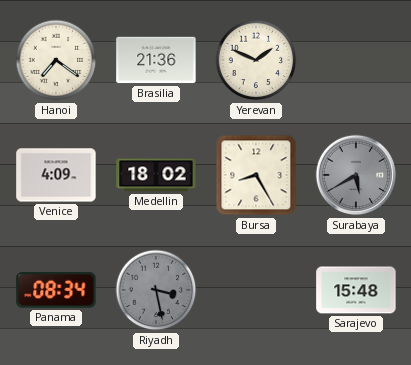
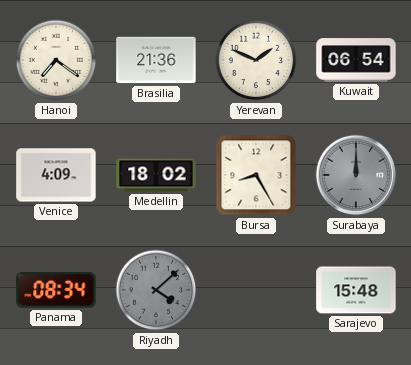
Kuwait: none -> 06:54 (356, 60)
Surabaya: 5:40 -> 12:00 (356, 175)
Riyadh: 3:28 -> 4:08 (156, 290)
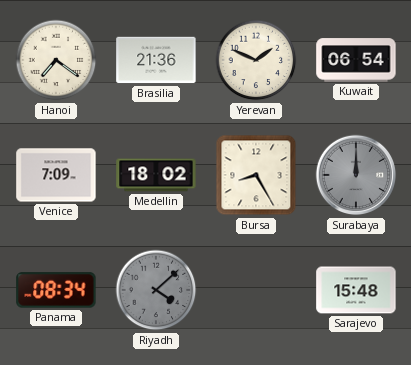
Venice: 4:09 -> 7:09 (56, 175)
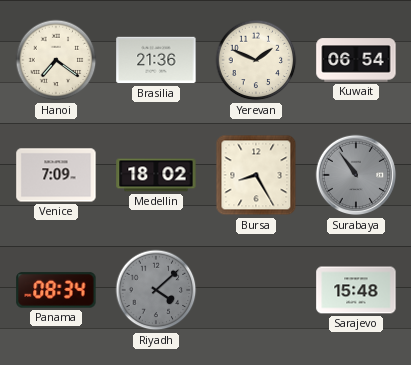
Surabaya: 12:00 -> 10:54 (356, 175)
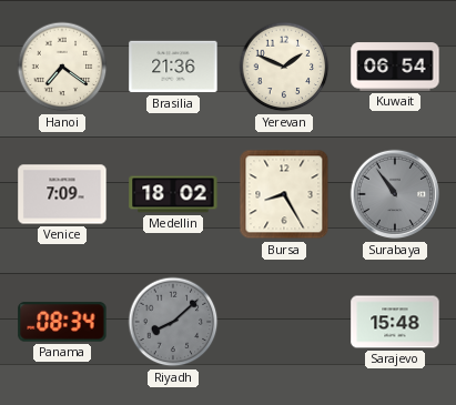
Riyadh: 4:08 -> 8:08 (173, 322)
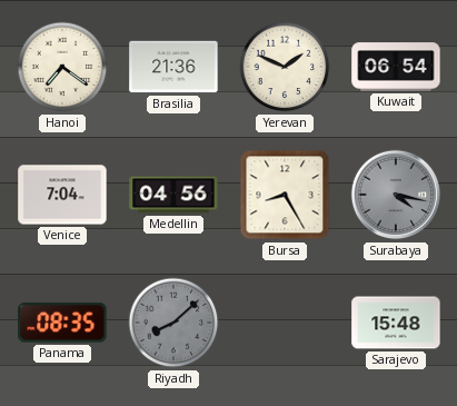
Venice: 7:09 -> 7:04 (62, 195)
Medellin: 18:02 -> 04:56 (173, 195)
Surabaya: 10:54 -> 4:17 (396, 195)
Panama: 08:34 -> 08:35 (62, 323)
